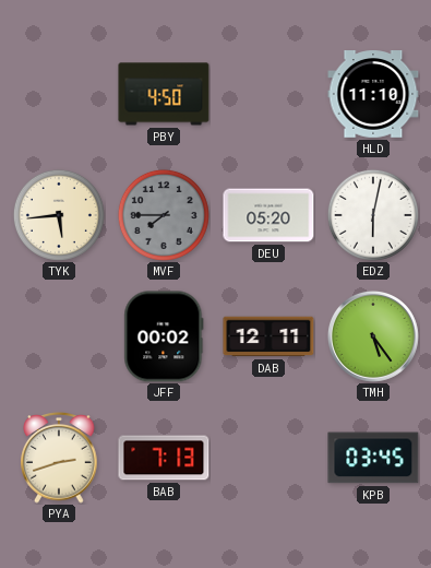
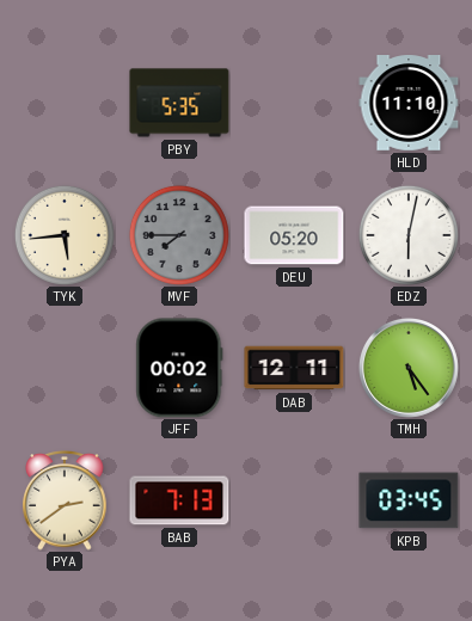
PBY: 4:50 -> 5:35 (179, 103)
PYA: 2:42 -> 2:39 (65, 500)
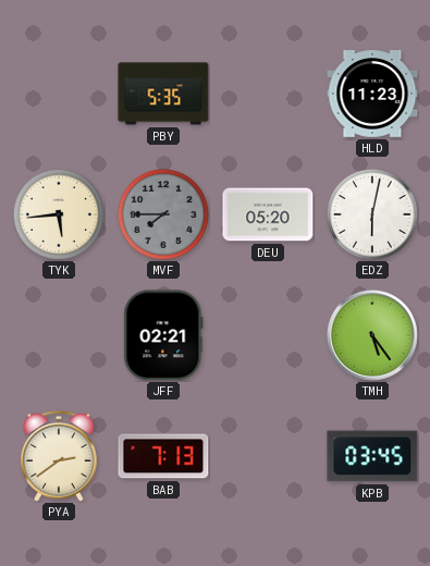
HLD: 11:10 -> 11:23 (372, 95)
JFF: 00:02 -> 02:21 (163, 335)
DAB: 12:11 -> none (294, 368)
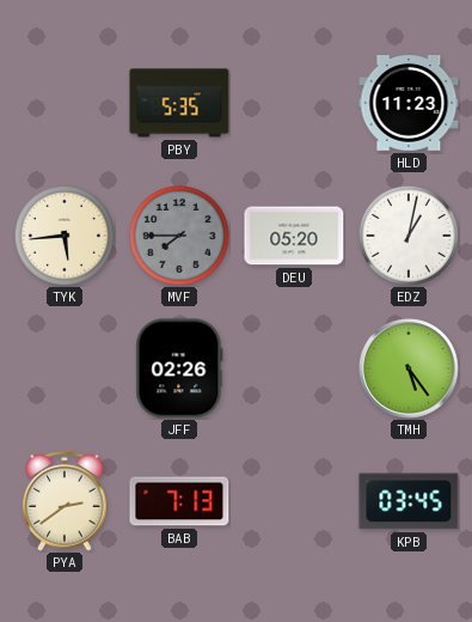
EDZ: 6:02 -> 1:02 (409, 236)
JFF: 02:21 -> 02:26 (179, 368)
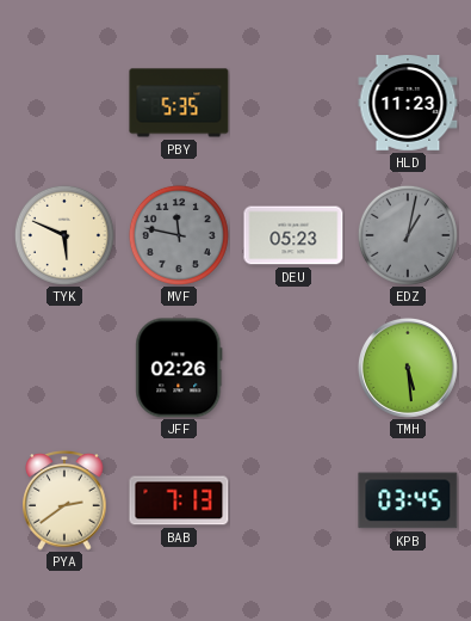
TYK: 5:44 -> 5:49 (64, 235)
MVF: 7:45 -> 11:47 (179, 235)
DEU: 05:20 -> 05:23 (293, 235)
EDZ dial: white -> grey (408, 235)
TMH: 5:24 -> 5:29 (408, 368)
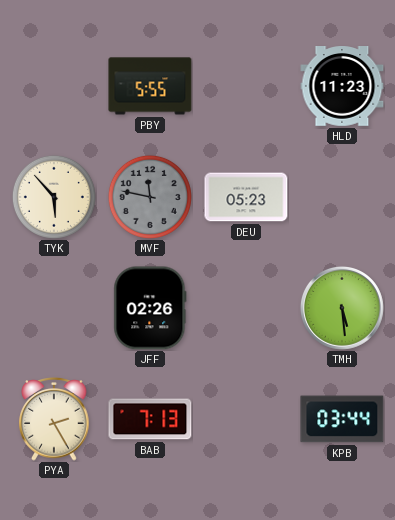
PBY: 5:35 -> 5:55 (150, 86)
TYK: 5:49 -> 5:53 (54, 197)
EDZ: 1:02 -> none (408, 235)
PYA: 2:39 -> 2:25 (54, 419)
KPB: 03:45 -> 03:44 (342, 419)
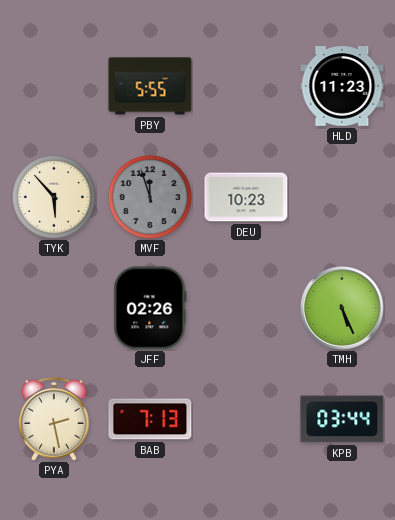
MVF: 11:47 -> 11:57 (150, 197)
DEU: 05:23 -> 10:23 (246, 197)
TMH: 5:29 -> 5:26 (342, 308)
PYA: 2:25 -> 2:28 (54, 419)
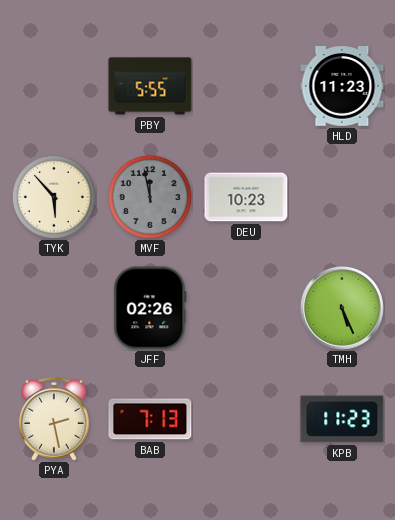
MVF: 11:57 -> 11:58 (150, 197)
KPB: 03:44 -> 11:23 (342, 419)
